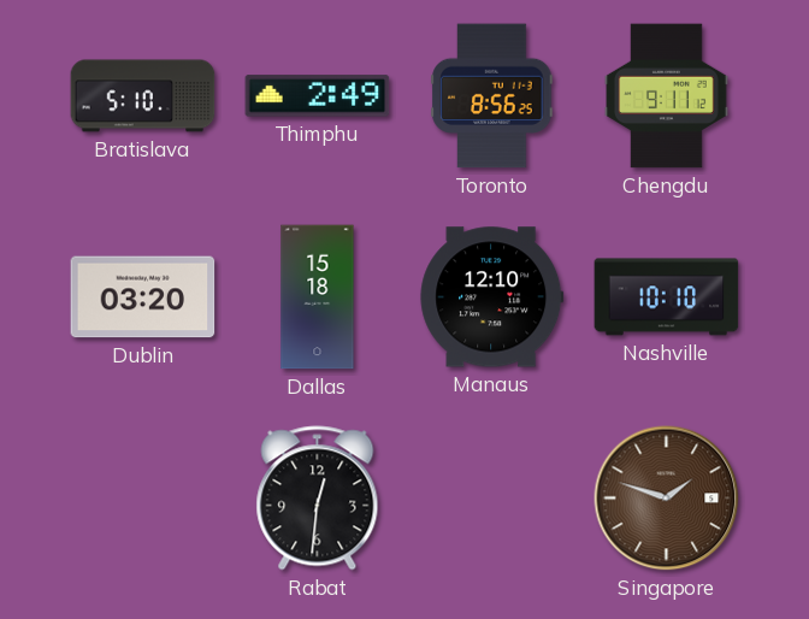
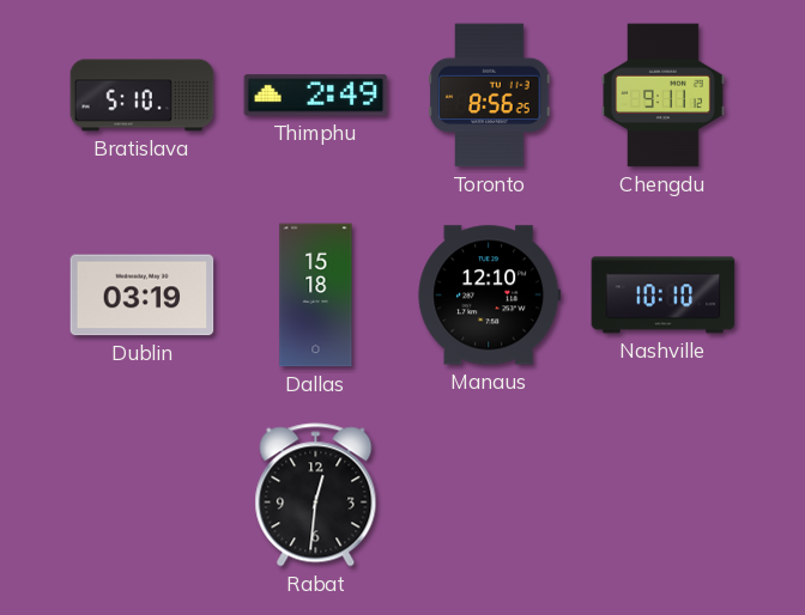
Dublin: 03:20 -> 03:19 (143, 296)
Singapore: 1:48 -> none (667, 499)
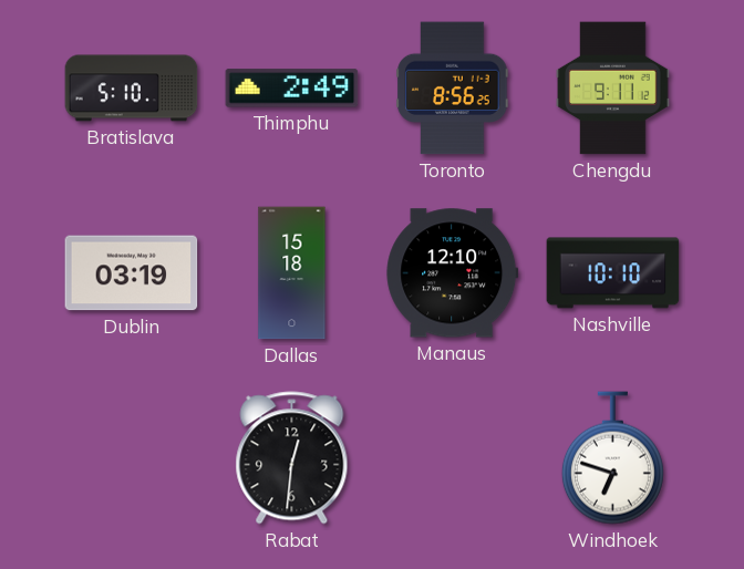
Windhoek: none -> 6:48 (612, 458)
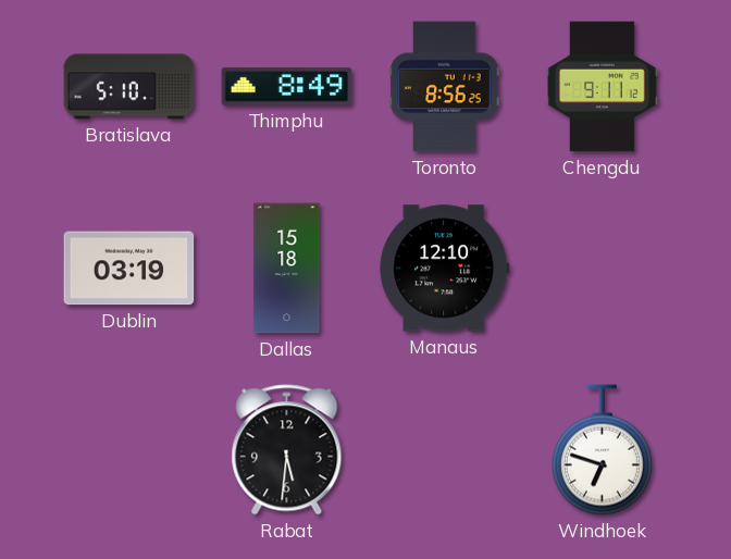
Thimphu: 2:49 -> 8:49 (287, 87)
Nashville: 10:10 -> none (613, 273)
Rabat: 12:31 -> 5:31 (287, 450)
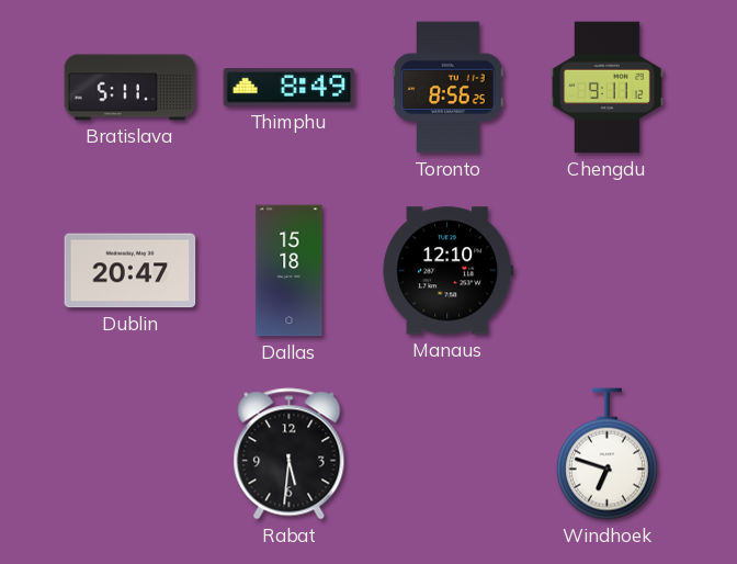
Bratislava: 5:10 -> 5:11 (131, 88)
Dublin: 03:19 -> 20:47 (131, 271)
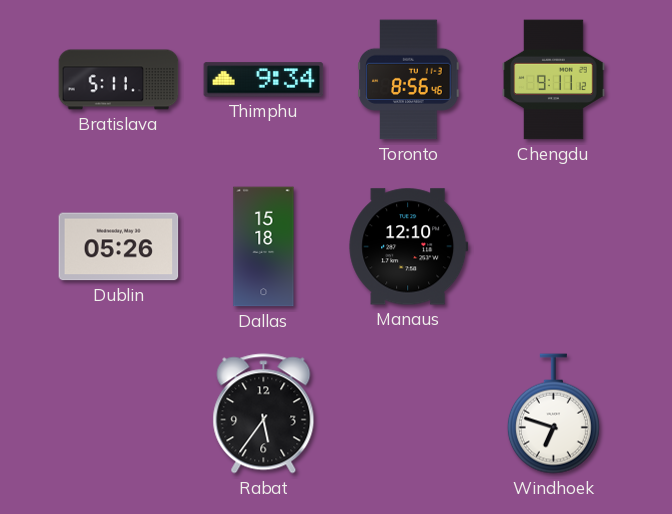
Thimphu: 8:49 -> 9:34 (264, 80)
Toronto: 8:56:25 -> 8:56:46 (409, 80)
Dublin: 20:47 -> 05:26 (119, 247)
Rabat: 5:31 -> 5:36 (264, 414)
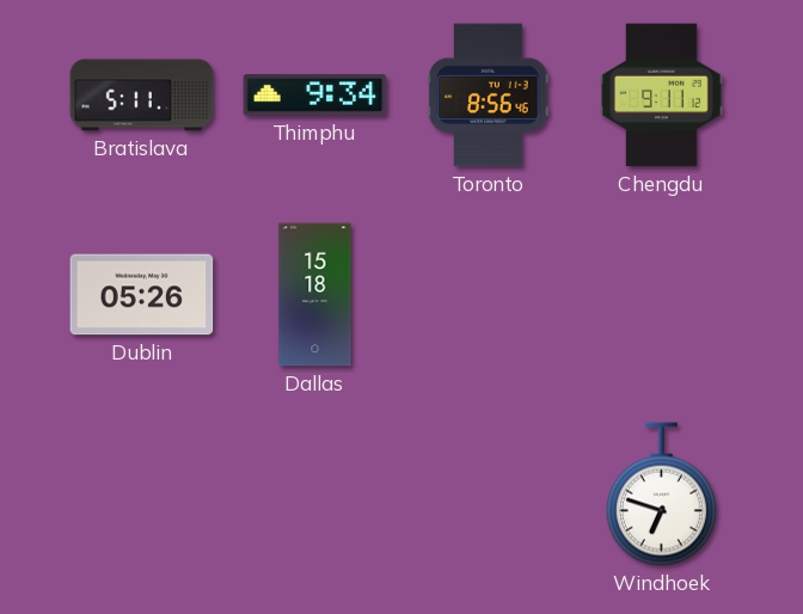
Manaus: 12:10 -> none (409, 247)
Rabat: 5:36 -> none (264, 414)
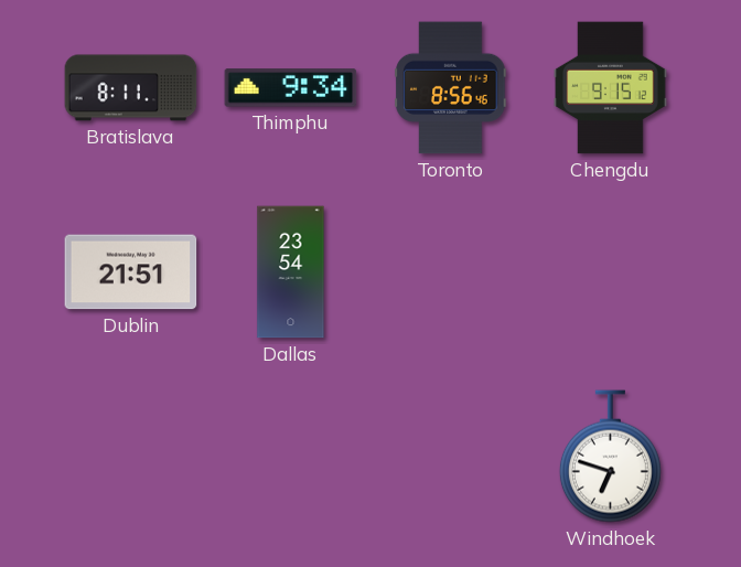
Bratislava: 5:11 -> 8:11 (131, 88)
Chengdu: 9:11 -> 9:15 (611, 88)
Dublin: 05:26 -> 21:51 (131, 272)
Dallas: 15:18 -> 23:54 (291, 272)
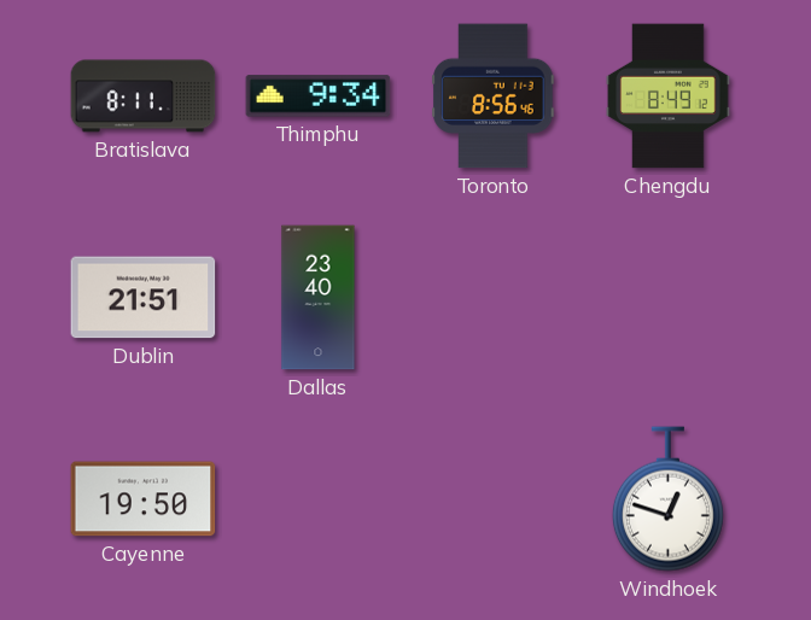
Chengdu: 9:15 -> 8:49 (669, 96)
Dallas: 23:54 -> 23:40 (319, 298)
Cayenne: none -> 19:50 (144, 499)
Windhoek: 6:48 -> 12:48 (667, 499)
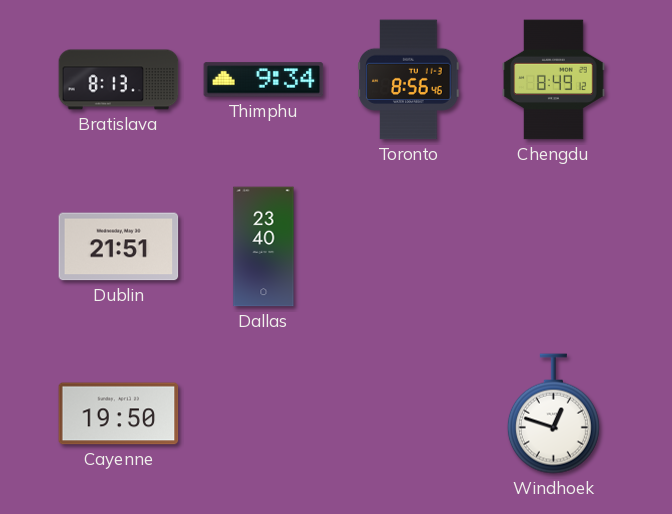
Bratislava: 8:11 -> 8:13 (119, 80)
